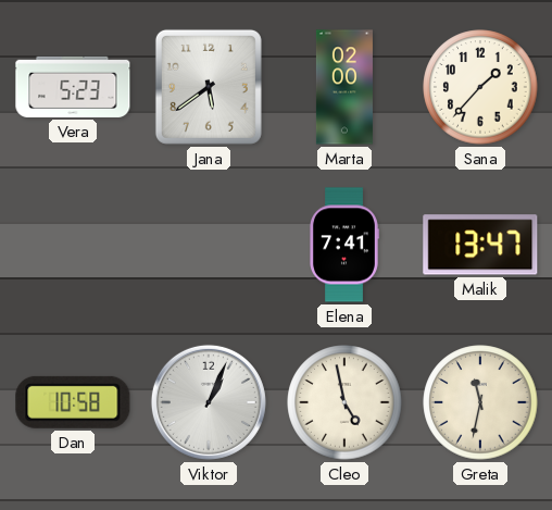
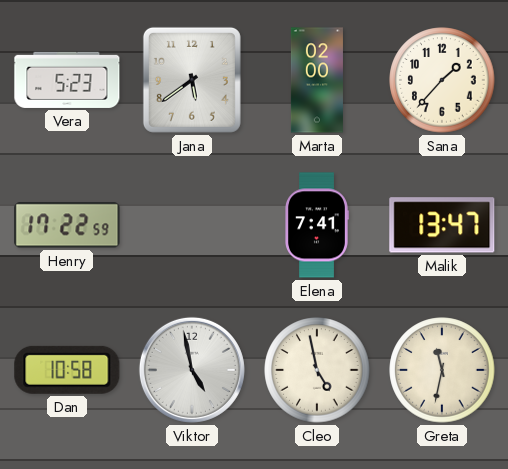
Henry: none -> 17:22 (67, 225)
Viktor: 1:04 -> 4:58 (192, 370)
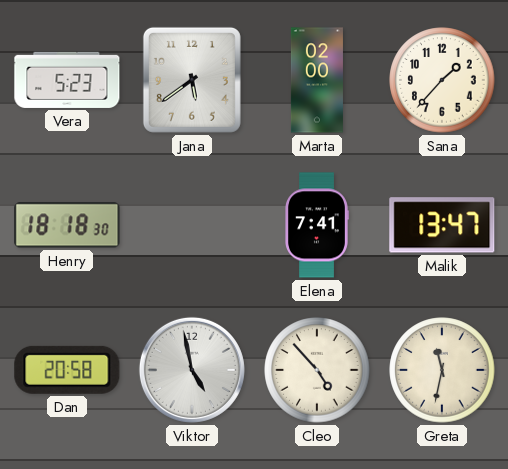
Henry: 17:22 -> 18:18 (67, 225)
Dan: 10:58 -> 20:58 (67, 370)
Cleo: 4:58 -> 4:53 (317, 370)
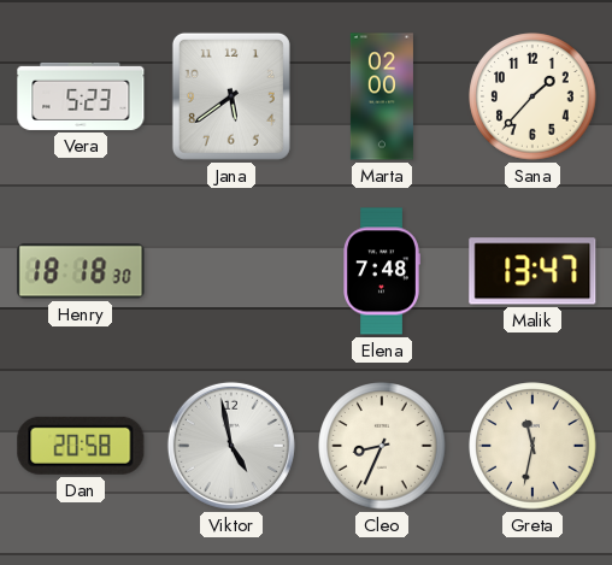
Elena: 7:41 -> 7:48 (382, 271)
Cleo: 4:53 -> 8:34 (382, 446)
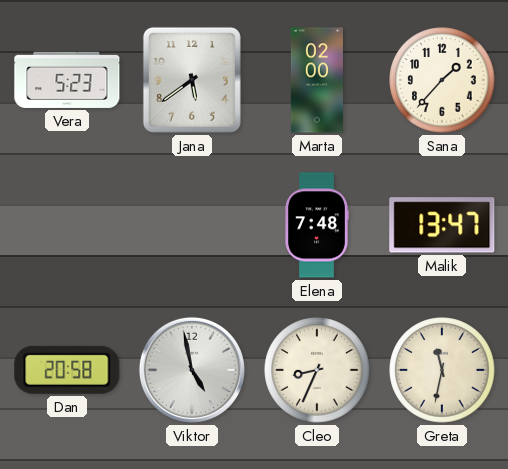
Henry: 18:18 -> none (81, 271)
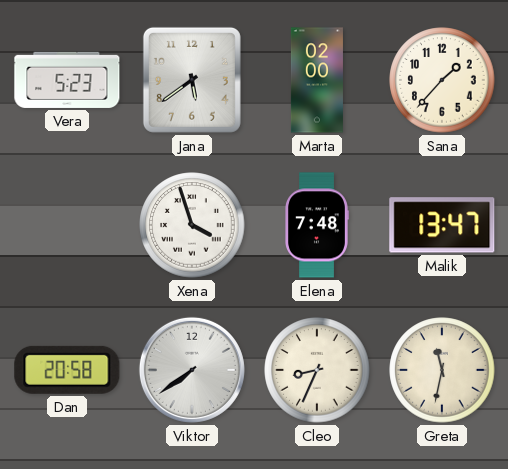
Xena: none -> 3:57 (192, 225)
Viktor: 4:58 -> 7:39 (192, 370)
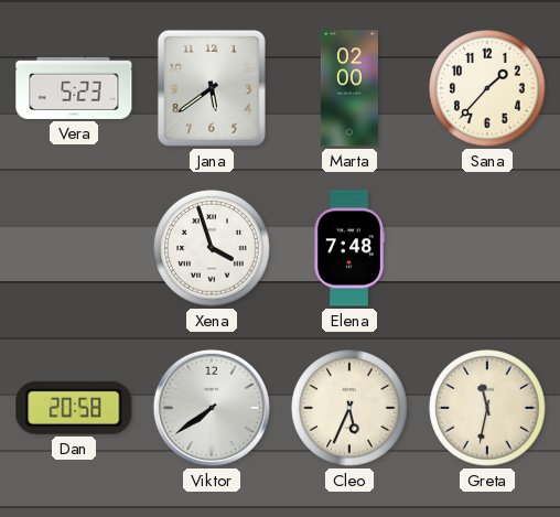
Malik: 13:47 -> none (442, 225)
Cleo: 8:34 -> 5:34 (349, 408)
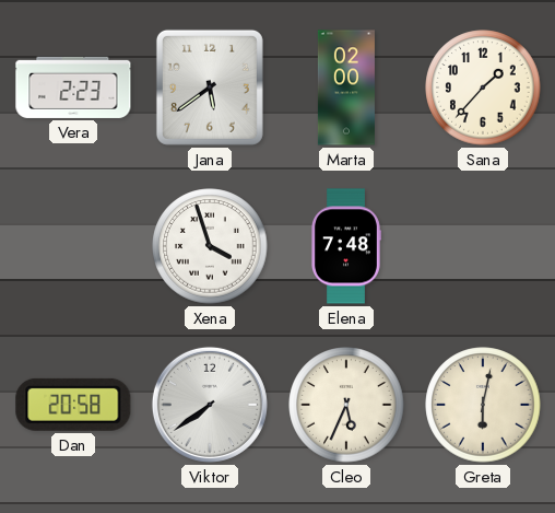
Vera: 5:23 -> 2:23 (73, 88)
Greta: 11:32 -> 6:02 (483, 405)
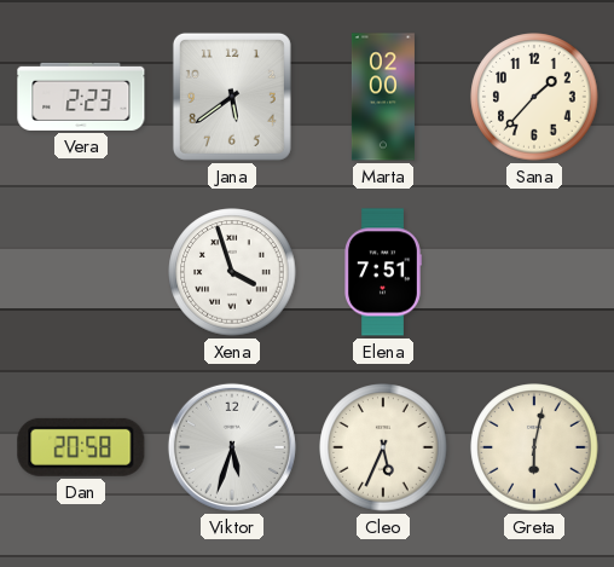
Elena: 7:48 -> 7:51 (383, 272)
Viktor: 7:39 -> 5:33 (232, 447)
